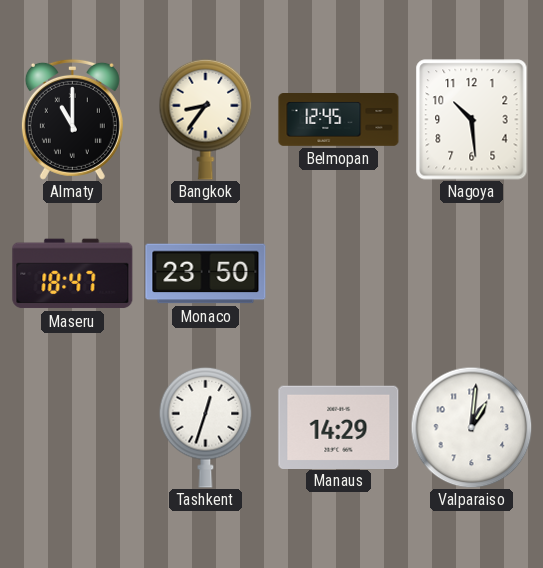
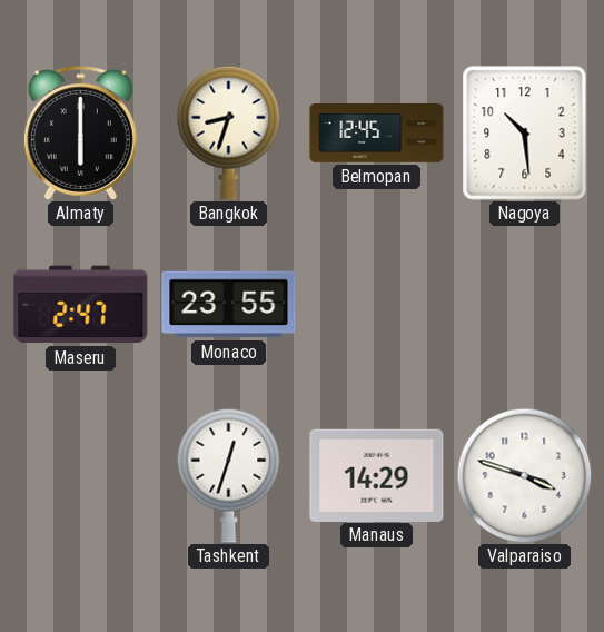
Almaty: 11:00 -> 6:00 (80, 132)
Bangkok: 8:36 -> 8:33 (229, 132)
Maseru: 18:47 -> 2:47 (81, 305)
Monaco: 23:50 -> 23:55 (229, 305)
Valparaiso: 1:01 -> 3:48 (524, 475)
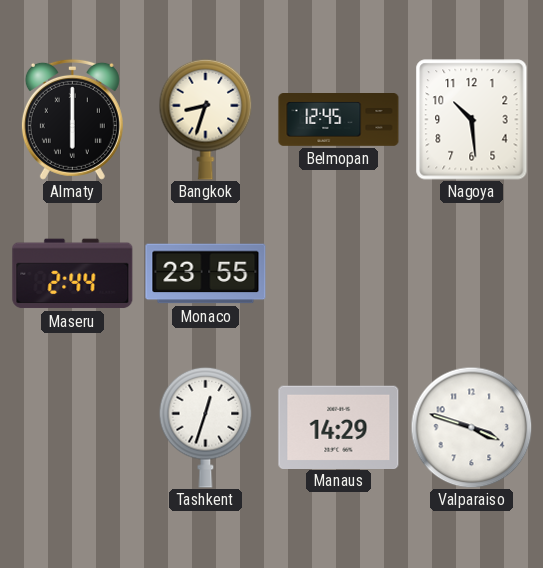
Maseru: 2:47 -> 2:44 (73, 274)
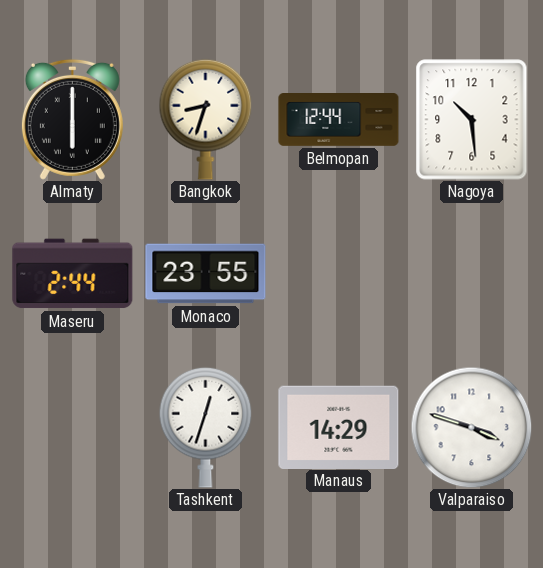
Belmopan: 12:45 -> 12:44 (339, 120)
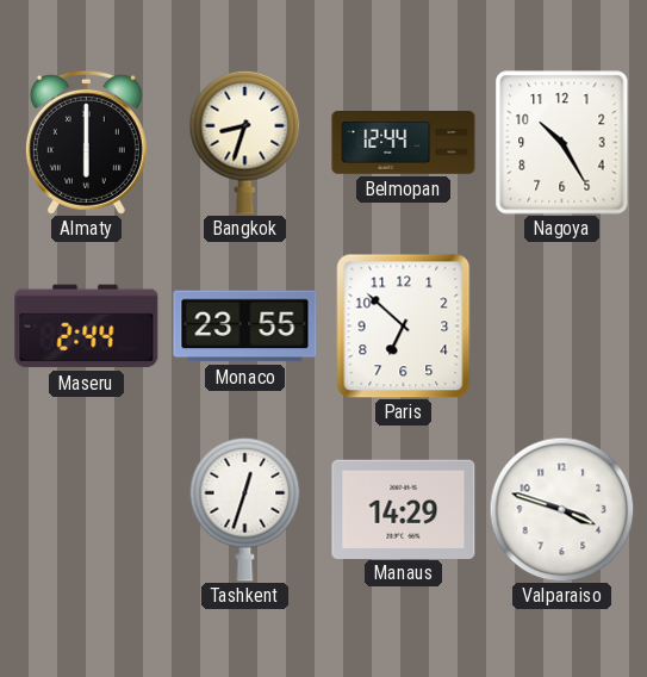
Nagoya: 10:29 -> 10:25 (562, 143)
Paris: none -> 6:52 (404, 325)
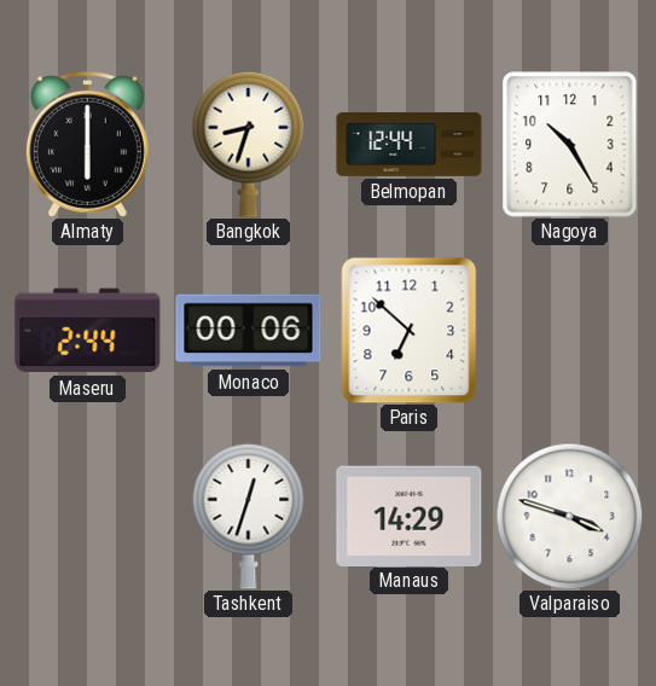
Monaco: 23:55 -> 00:06 (249, 331)
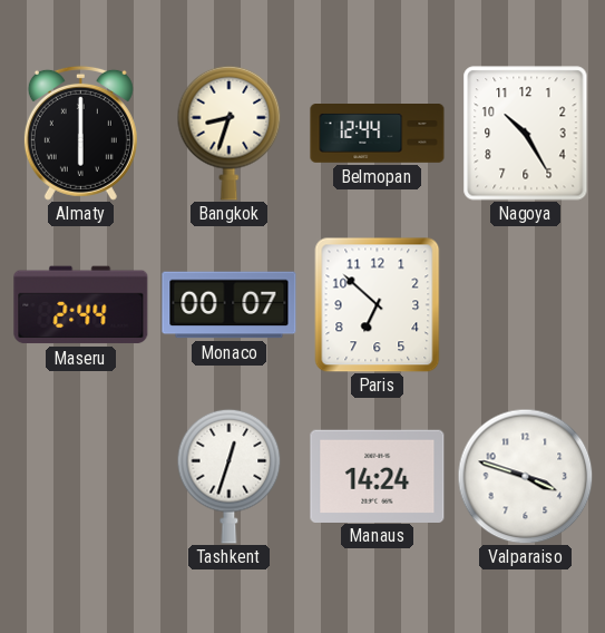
Monaco: 00:06 -> 00:07 (230, 305)
Manaus: 14:29 -> 14:24 (378, 476)
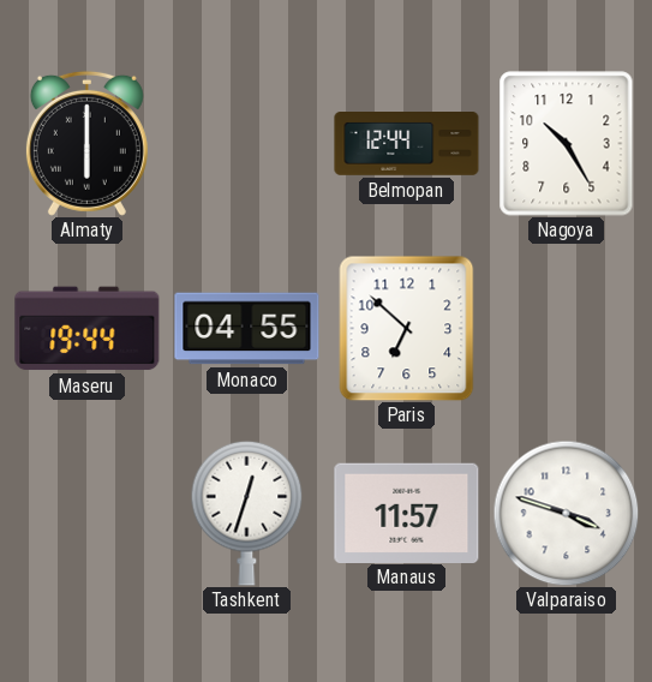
Bangkok: 8:33 -> none (230, 133)
Maseru: 2:44 -> 19:44 (88, 329)
Monaco: 00:07 -> 04:55 (247, 329)
Manaus: 14:24 -> 11:57 (407, 513)
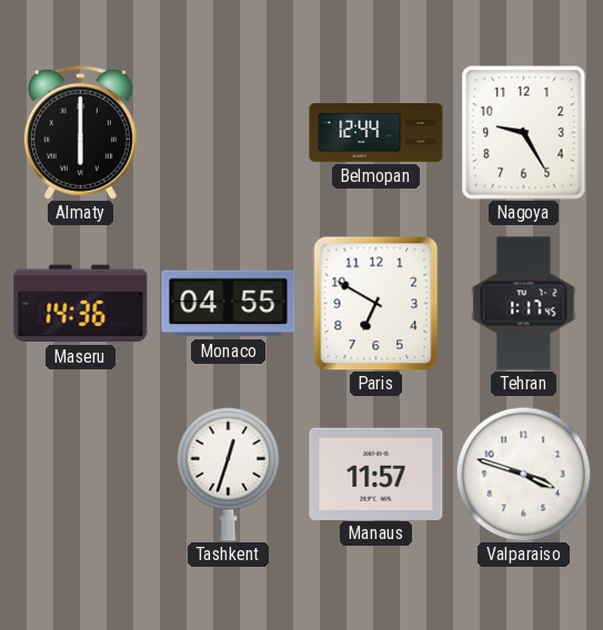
Nagoya: 10:25 -> 9:25 (524, 133)
Maseru: 19:44 -> 14:36 (81, 304)
Paris: 6:52 -> 6:50 (376, 303)
Tehran: none -> 1:17 (524, 304)
